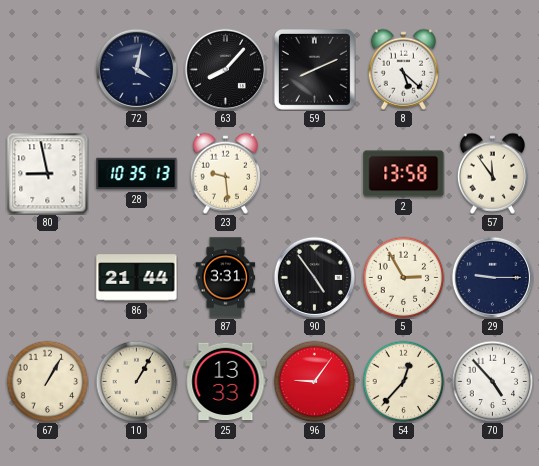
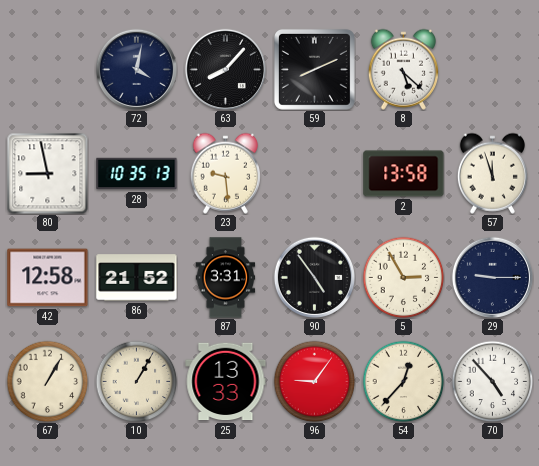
57: 11:54 -> 11:57 (492, 173)
42: none -> 12:58 (48, 278)
86: 21:44 -> 21:52 (137, 278)
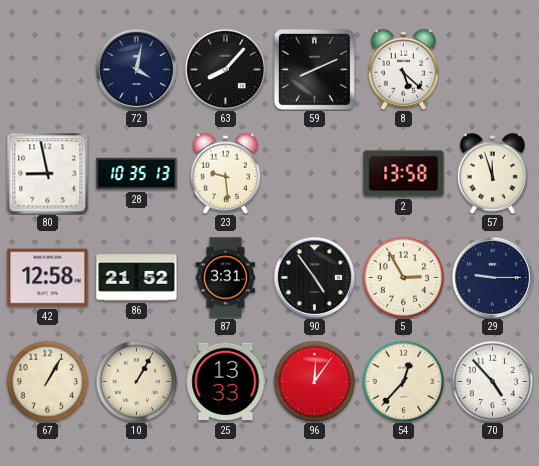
96: 9:06 -> 12:06 (314, 381)
